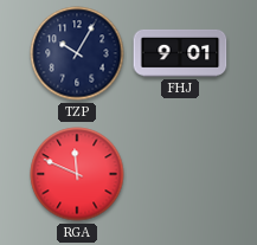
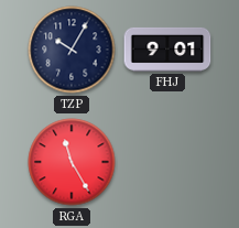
RGA: 11:49 -> 11:25 (72, 162)
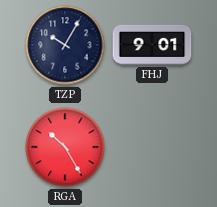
RGA: 11:25 -> 10:25 (65, 147)
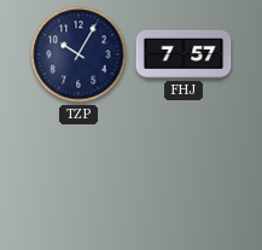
FHJ: 9:01 -> 7:57 (184, 54)
RGA: 10:25 -> none (65, 147)
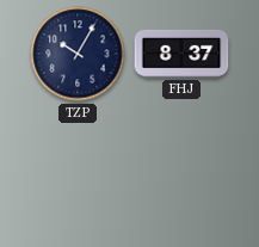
FHJ: 7:57 -> 8:37 (181, 54)
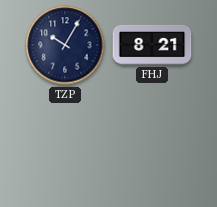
FHJ: 8:37 -> 8:21 (152, 45)
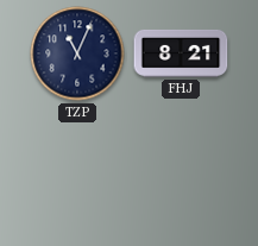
TZP: 10:05 -> 11:04 (77, 53)
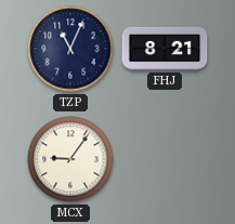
MCX: none -> 9:06 (70, 159)
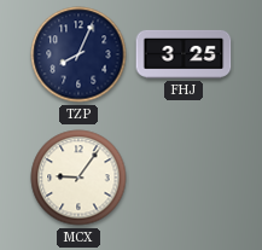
TZP: 11:04 -> 8:04 (78, 54)
FHJ: 8:21 -> 3:25 (184, 54)
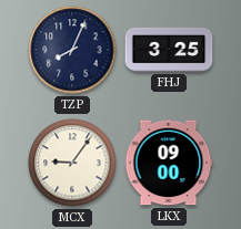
LKX: none -> 09:00 (169, 163)
